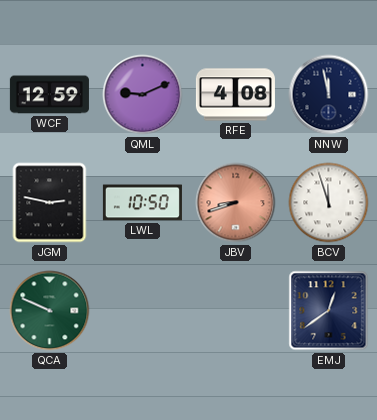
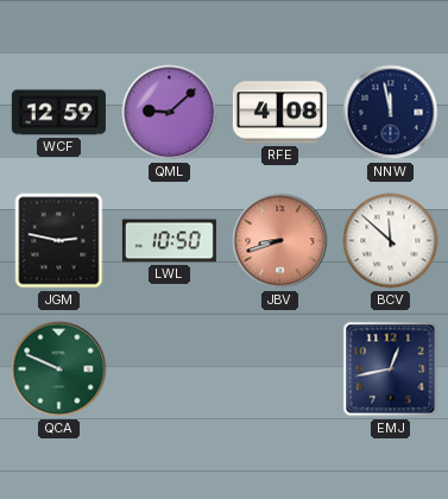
QML: 9:11 -> 9:08 (170, 113)
BCV: 11:57 -> 11:52 (391, 241)
EMJ: 12:39 -> 12:43 (391, 369)
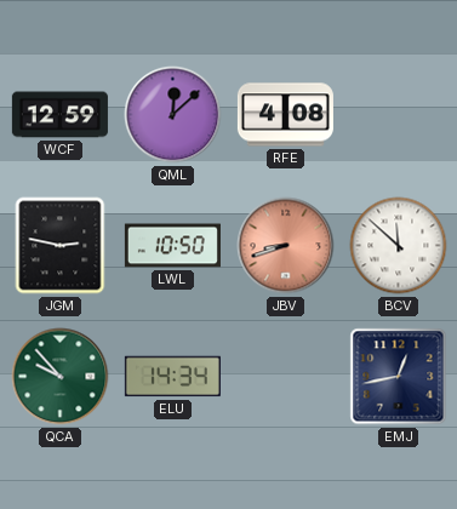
QML: 9:08 -> 12:08 (173, 115)
NNW: 11:58 -> none (391, 113)
QCA: 9:49 -> 9:53 (61, 377)
ELU: none -> 14:34 (172, 377)
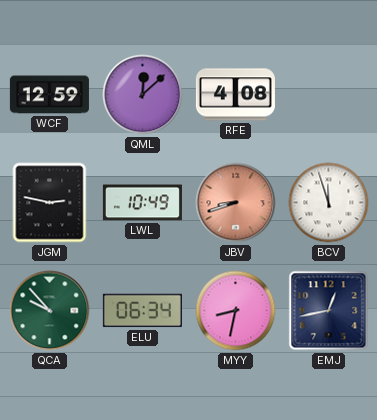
LWL: 10:50 -> 10:49 (142, 203)
BCV: 11:52 -> 11:57 (329, 203)
ELU: 14:34 -> 06:34 (142, 311)
MYY: none -> 8:32 (236, 311)
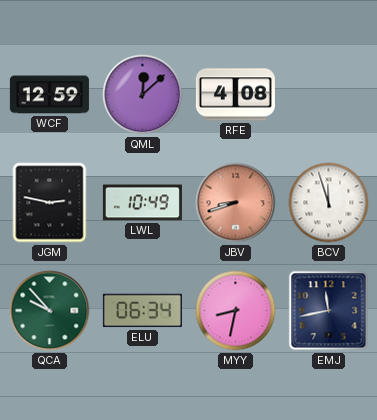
EMJ: 12:43 -> 11:43 (329, 311)
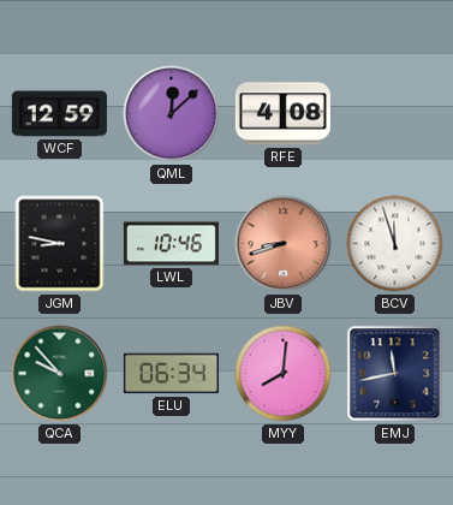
JGM: 2:47 -> 8:47 (60, 244)
LWL: 10:49 -> 10:46 (171, 244)
MYY: 8:32 -> 8:01 (284, 374)
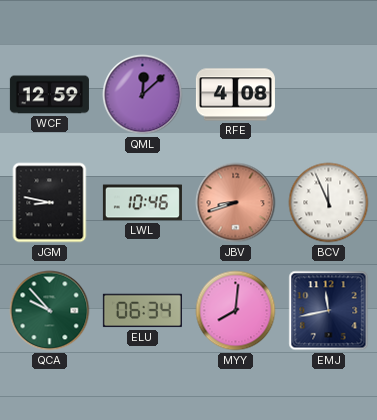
BCV: 11:57 -> 11:56 (329, 203)
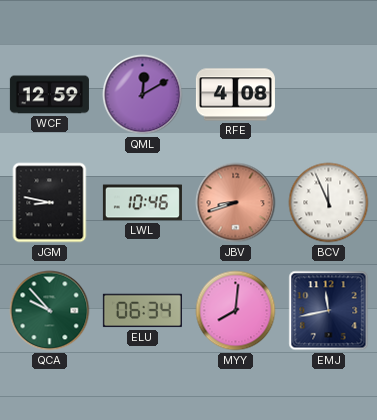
QML: 12:08 -> 12:10 (143, 95)
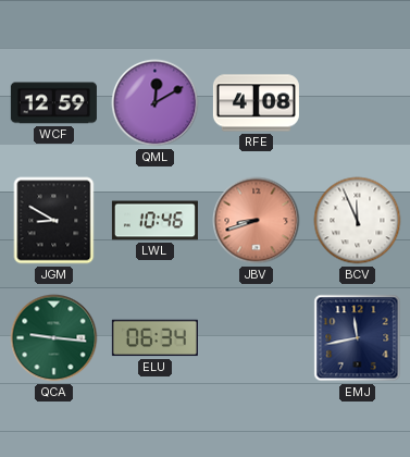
JGM: 8:47 -> 8:50 (54, 221)
QCA: 9:53 -> 9:16 (54, 338)
MYY: 8:01 -> none (236, 311)
